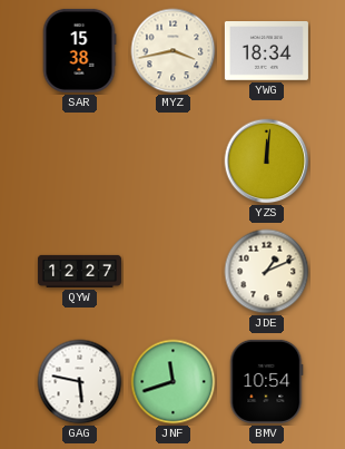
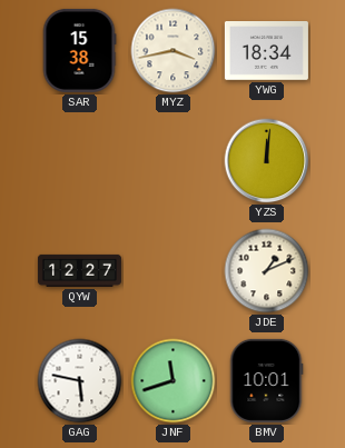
BMV: 10:54 -> 10:01 (266, 380)
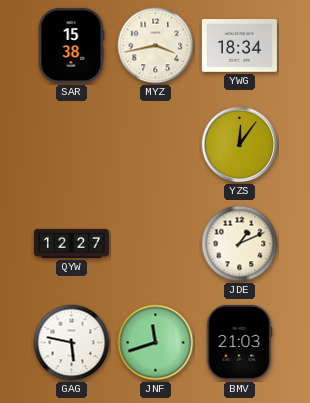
YZS: 12:01 -> 12:06 (240, 145)
BMV: 10:01 -> 21:03 (239, 342)
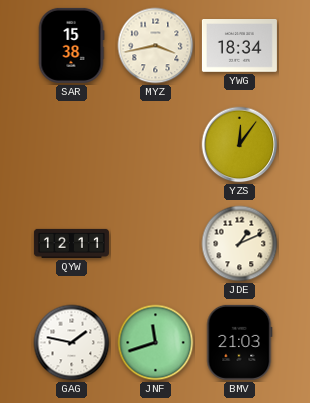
QYW: 12:27 -> 12:11 (71, 243)
GAG: 5:47 -> 1:47 (72, 343)
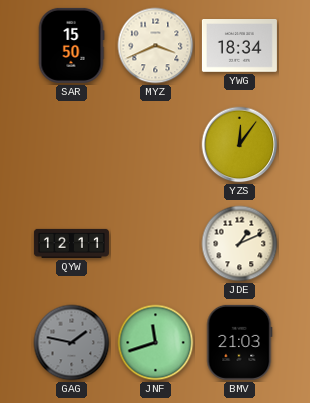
SAR: 15:38 -> 15:50 (71, 45)
MYZ: 3:43 -> 3:41 (156, 46)
GAG dial: white -> grey (72, 343)
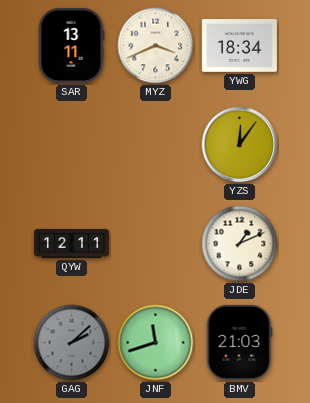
SAR: 15:50 -> 13:11 (71, 45)
GAG: 1:47 -> 2:08 (72, 343)
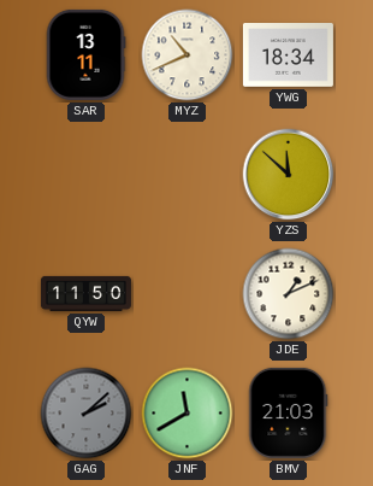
MYZ: 3:41 -> 10:41 (188, 55)
YZS: 12:06 -> 11:52 (289, 175)
QYW: 12:11 -> 11:50 (85, 293)
JNF: 11:42 -> 11:40 (188, 414)
